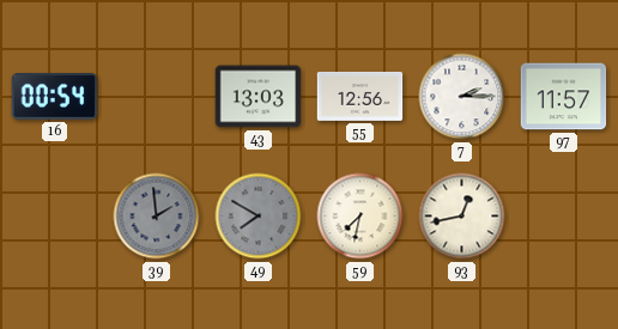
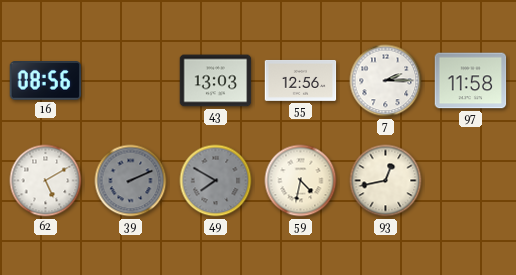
16: 00:54 -> 08:56 (46, 81)
97: 11:57 -> 11:58 (471, 81)
62: none -> 5:10 (46, 181)
39: 1:59 -> 2:11 (131, 181)
59: 7:32 -> 4:32 (301, 181)
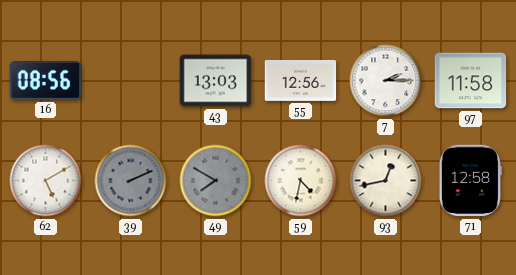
71: none -> 12:58 (470, 181)
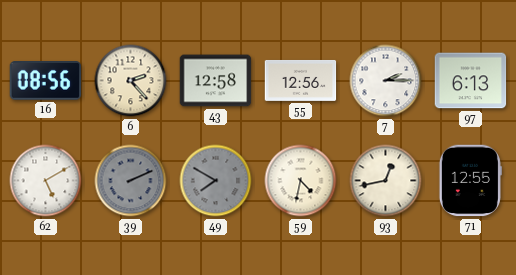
6: none -> 2:23 (131, 81)
43: 13:03 -> 12:58 (216, 81)
97: 11:58 -> 6:13 (471, 81)
71: 12:58 -> 12:55 (470, 181)
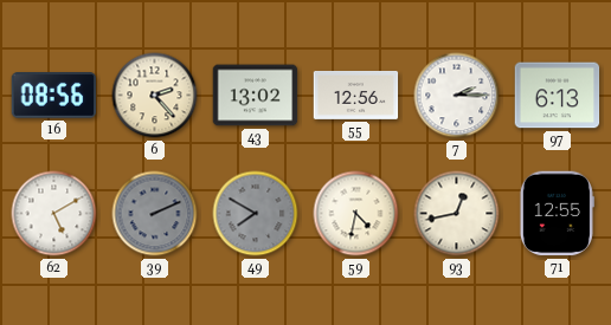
43: 12:58 -> 13:02 (256, 96)
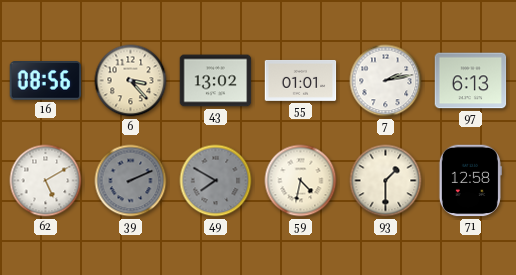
6: 2:23 -> 3:23 (131, 81)
55: 12:56 -> 01:01 (301, 80)
7: 2:15 -> 2:13 (386, 81)
93: 12:43 -> 1:30 (386, 181)
71: 12:55 -> 12:58 (470, 181)
